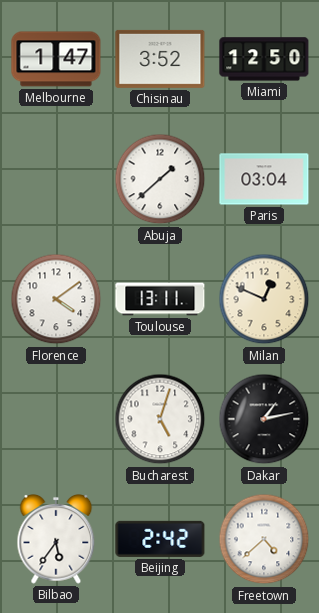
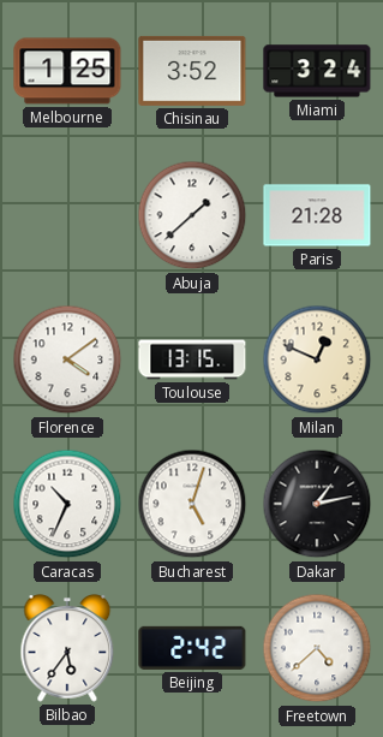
Melbourne: 1:47 -> 1:25 (67, 71)
Miami: 12:50 -> 3:24 (317, 71)
Paris: 03:04 -> 21:28 (317, 215)
Toulouse: 13:11 -> 13:15 (192, 359)
Caracas: none -> 10:34 (67, 504)
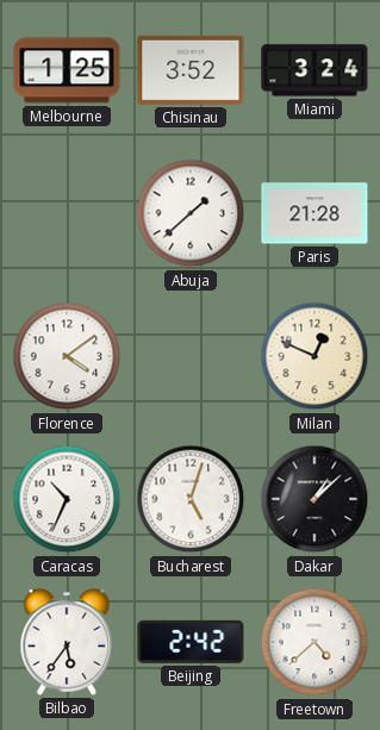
Toulouse: 13:15 -> none (192, 359)
Dakar: 1:13 -> 1:08 (314, 499)
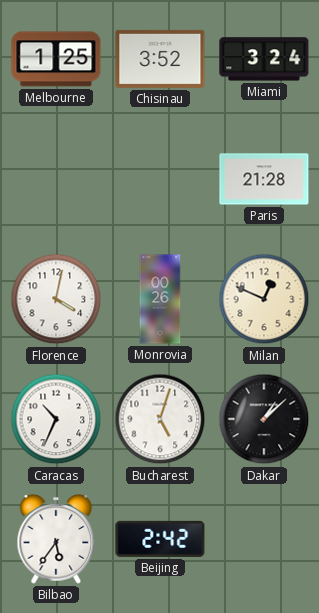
Abuja: 1:38 -> none (191, 213)
Florence: 4:09 -> 4:02 (56, 299)
Monrovia: none -> 00:26 (160, 299)
Freetown: 4:38 -> none (314, 642)
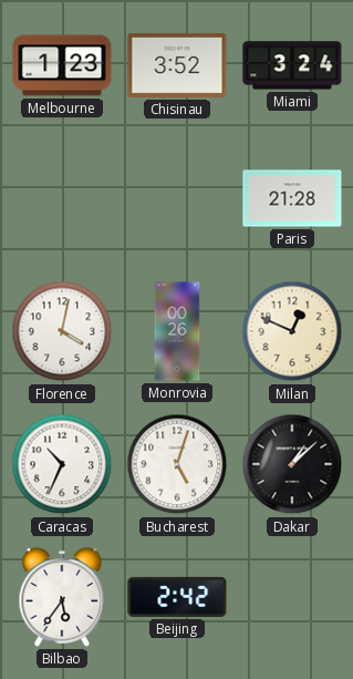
Melbourne: 1:25 -> 1:23 (62, 65)
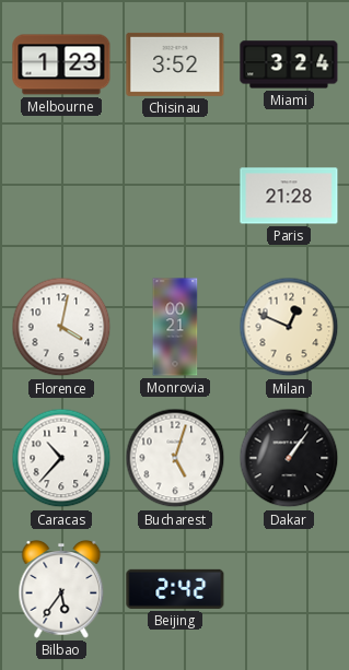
Monrovia: 00:26 -> 00:21 (175, 327)
Caracas: 10:34 -> 10:37 (61, 458)
Dakar: 1:08 -> 1:06 (289, 458)
